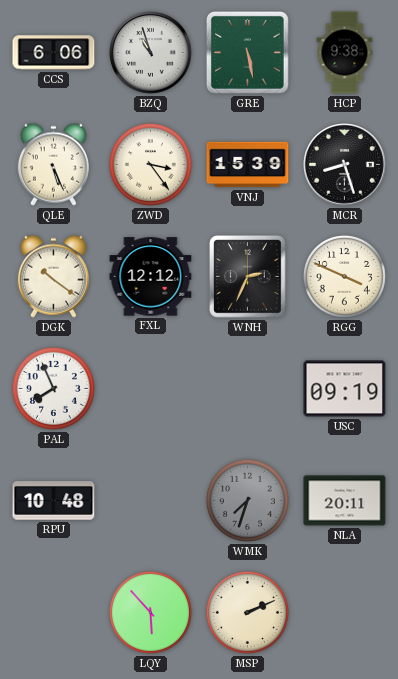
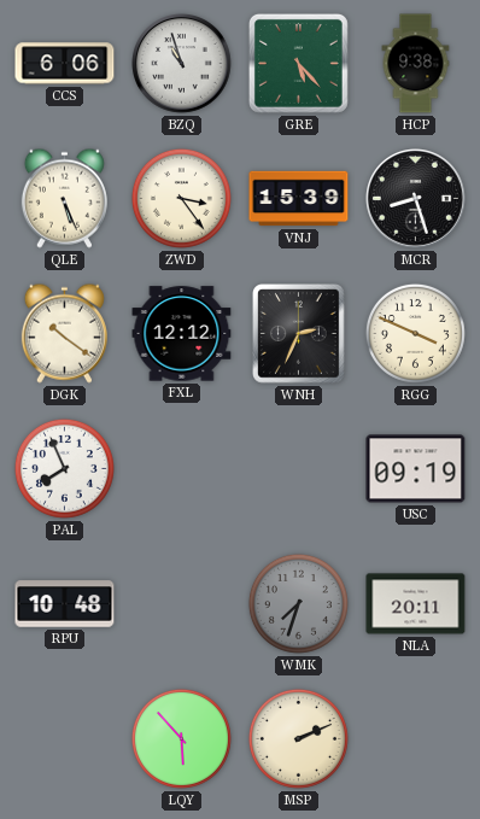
GRE: 5:28 -> 5:23 (298, 63)
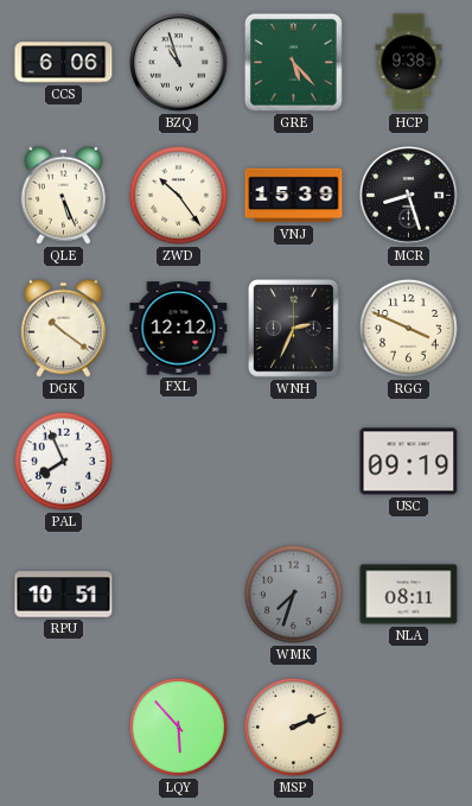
ZWD: 3:24 -> 10:24 (178, 195)
RPU: 10:48 -> 10:51 (64, 595)
NLA: 20:11 -> 08:11 (409, 595)
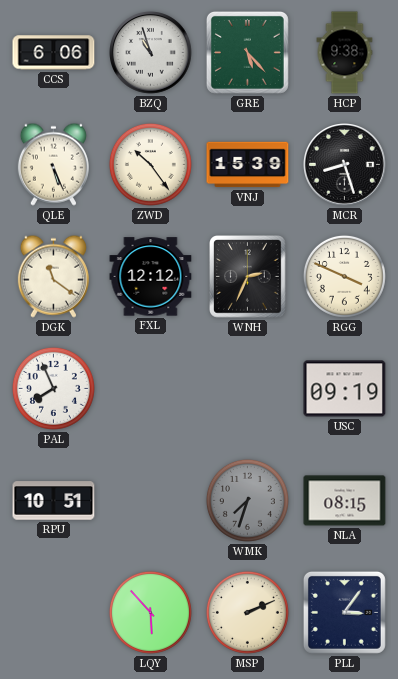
DGK: 10:21 -> 11:21 (53, 276)
NLA: 08:11 -> 08:15 (345, 501)
PLL: none -> 3:06 (344, 612)
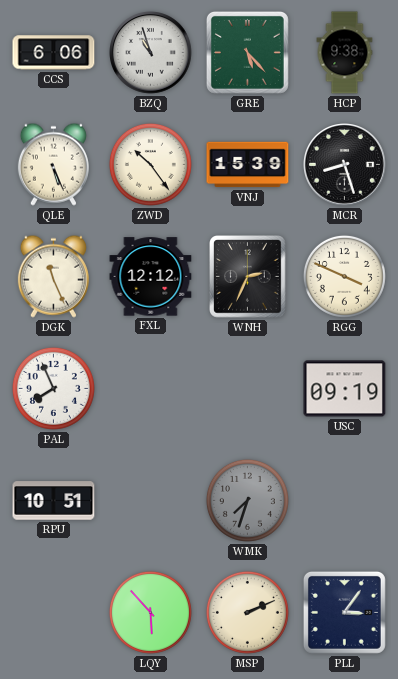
DGK: 11:21 -> 11:26 (53, 276)
NLA: 08:15 -> none (345, 501)
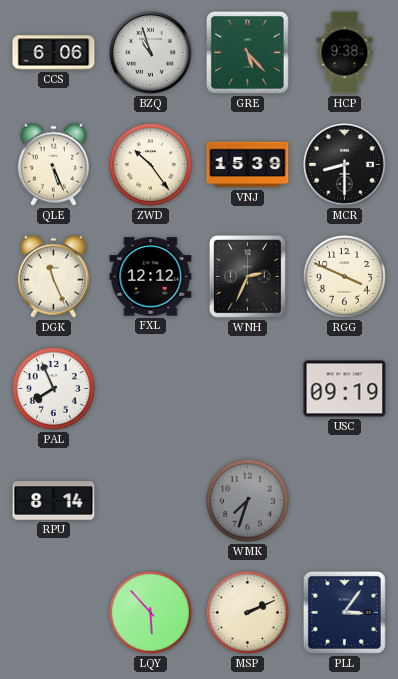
MCR: 8:27 -> 8:30 (345, 165)
RPU: 10:51 -> 8:14 (54, 501)
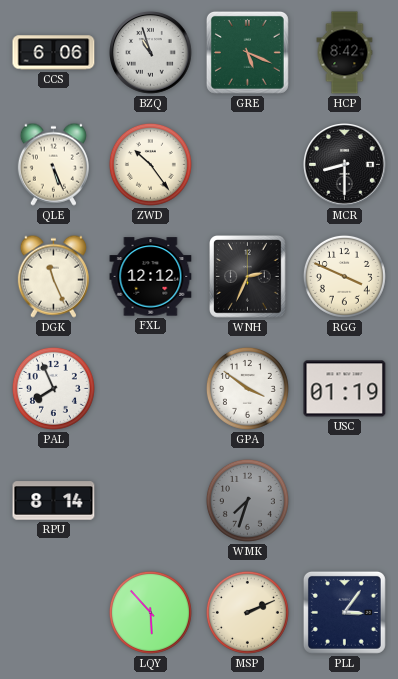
GRE: 5:23 -> 5:19 (247, 52)
HCP: 9:38 -> 8:42 (345, 53)
VNJ: 15:39 -> none (248, 165)
GPA: none -> 3:51 (247, 388)
USC: 09:19 -> 01:19 (345, 389)
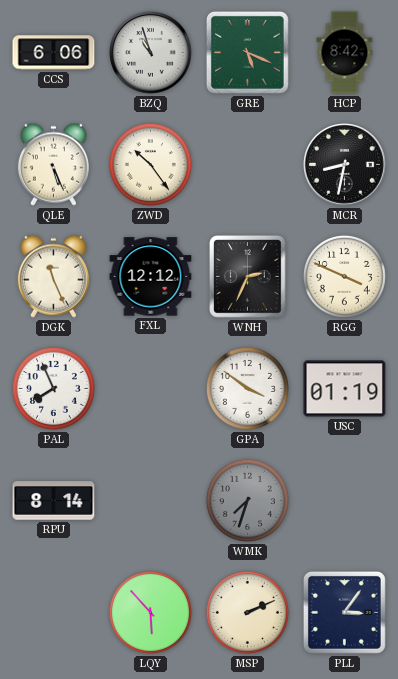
MCR: 8:30 -> 8:32 (345, 165)
